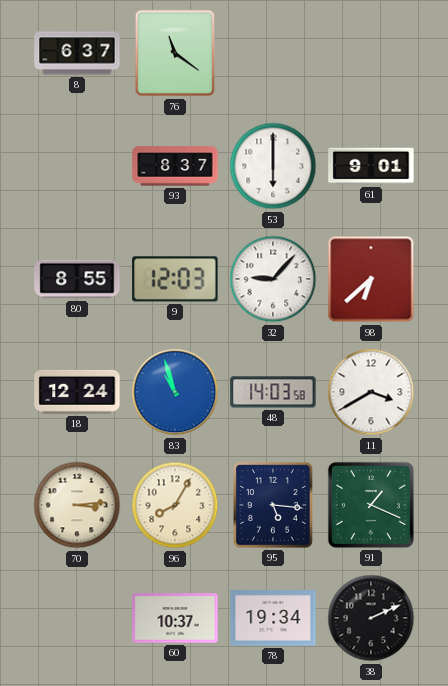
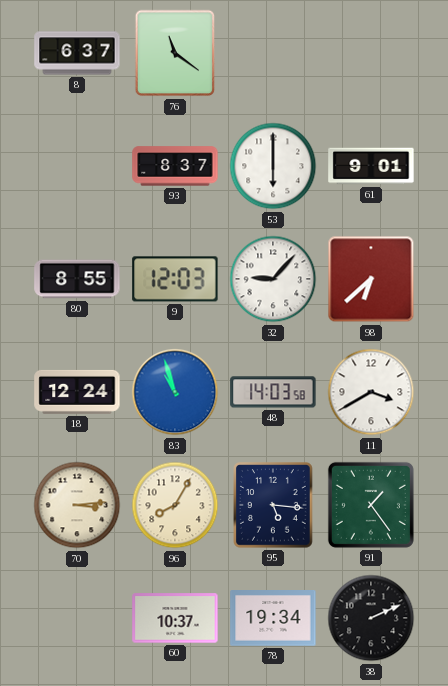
91: 1:19 -> 1:24 (371, 505)
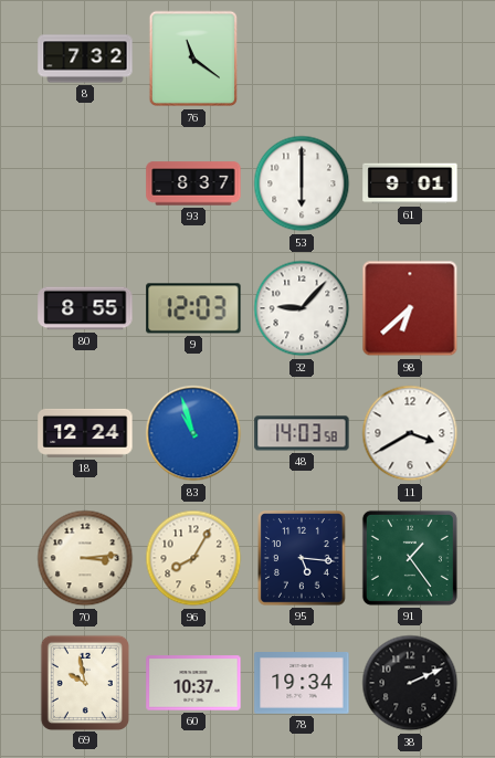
8: 6:37 -> 7:32 (85, 59)
69: none -> 9:58 (84, 682)
